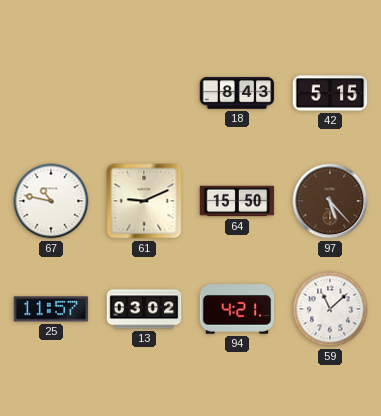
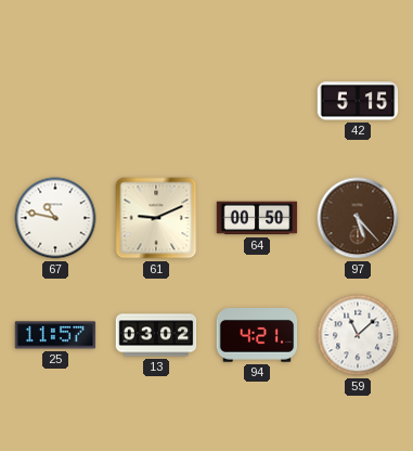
18: 8:43 -> none (237, 93)
64: 15:50 -> 00:50 (257, 218)
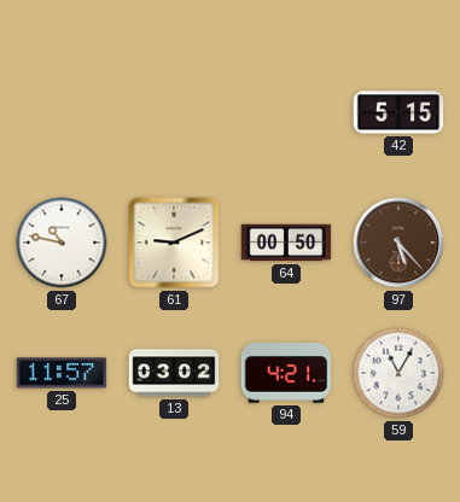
59: 11:08 -> 11:05 (398, 373)
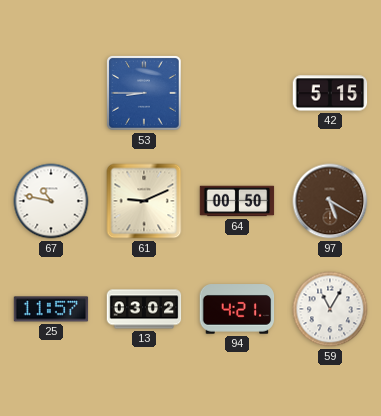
53: none -> 8:45 (144, 93)
97: 5:23 -> 5:20 (330, 201)
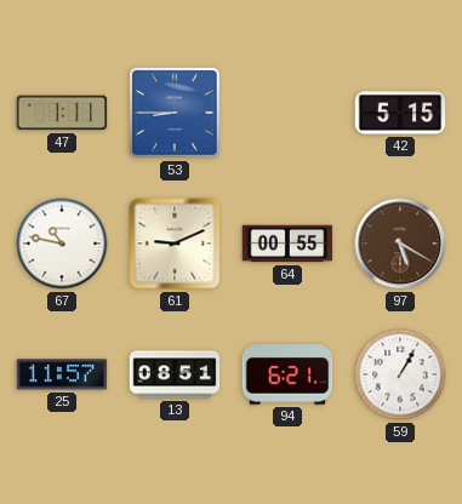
47: none -> 1:11 (62, 113)
64: 00:50 -> 00:55 (287, 244)
13: 03:02 -> 08:51 (175, 374)
94: 4:21 -> 6:21 (287, 374)
59: 11:05 -> 1:05 (400, 374)
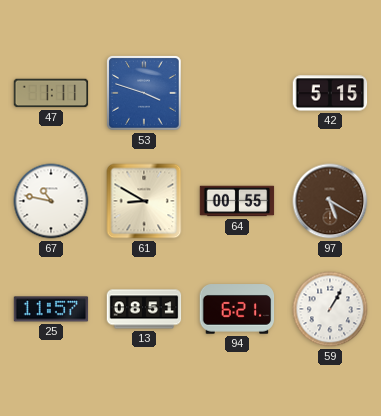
53: 8:45 -> 3:48 (144, 93)
61: 9:11 -> 8:50 (144, 201)
